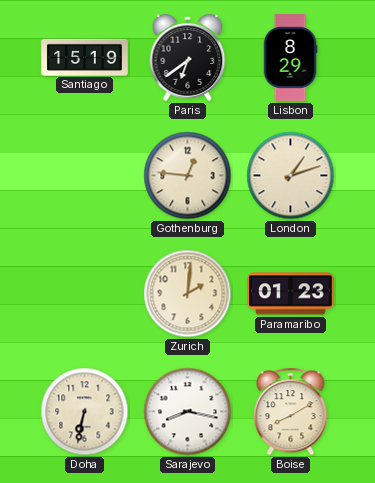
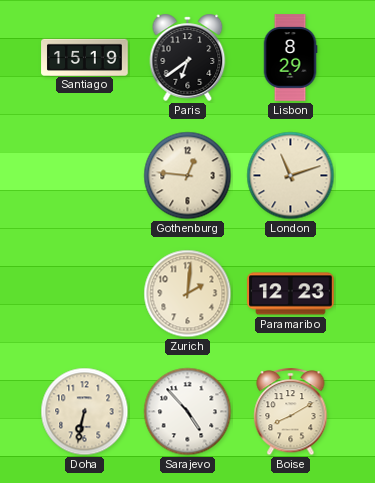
London: 1:12 -> 11:12 (291, 176)
Paramaribo: 01:23 -> 12:23 (291, 294)
Sarajevo: 8:17 -> 4:53 (188, 412)
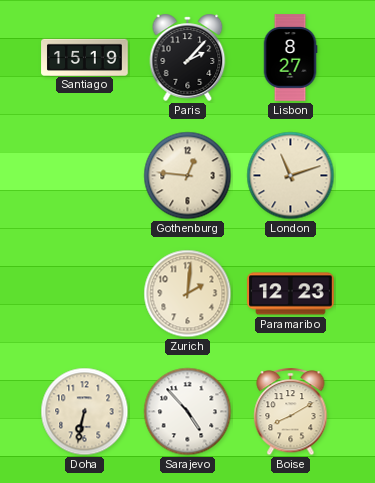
Paris: 6:39 -> 2:07 (188, 57)
Lisbon: 8:29 -> 8:27 (290, 58)
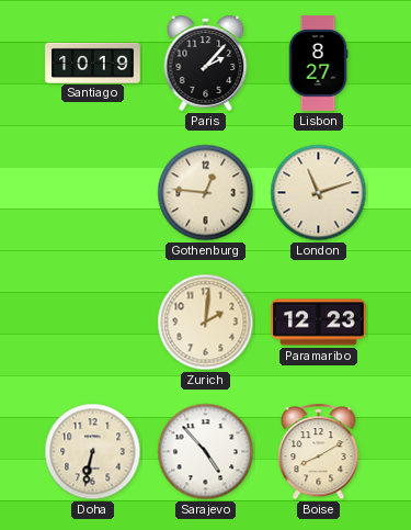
Santiago: 15:19 -> 10:19 (93, 63)
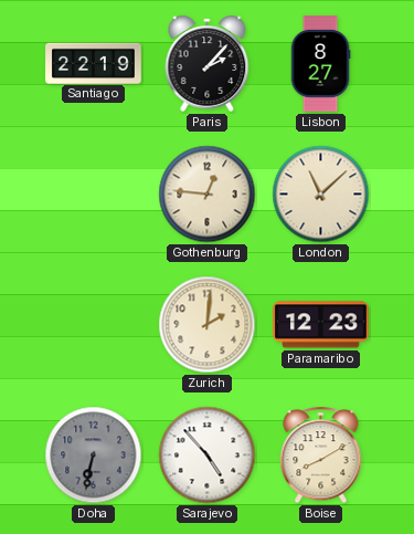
Santiago: 10:19 -> 22:19 (94, 63)
London: 11:12 -> 11:08 (321, 195)
Doha dial: cream -> grey (94, 456)
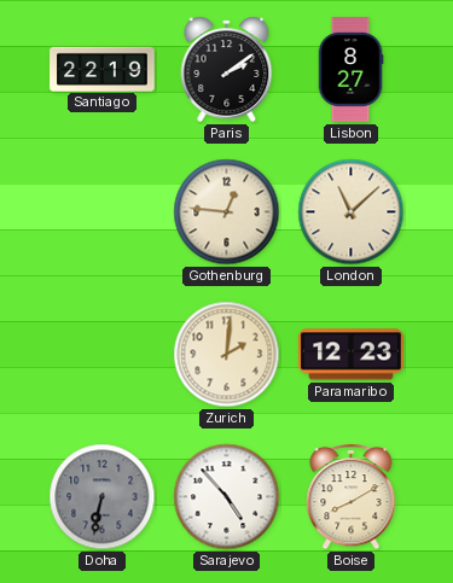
Paris: 2:07 -> 2:09 (227, 69)
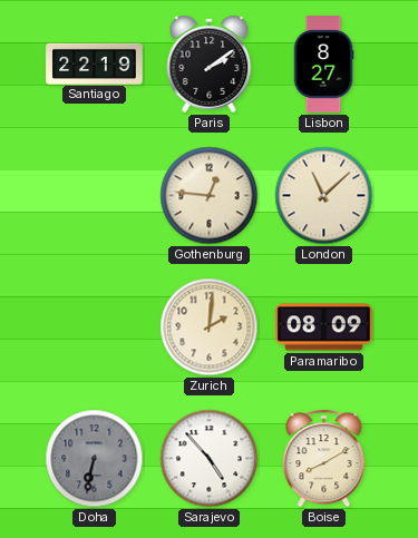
Paramaribo: 12:23 -> 08:09 (324, 327)
